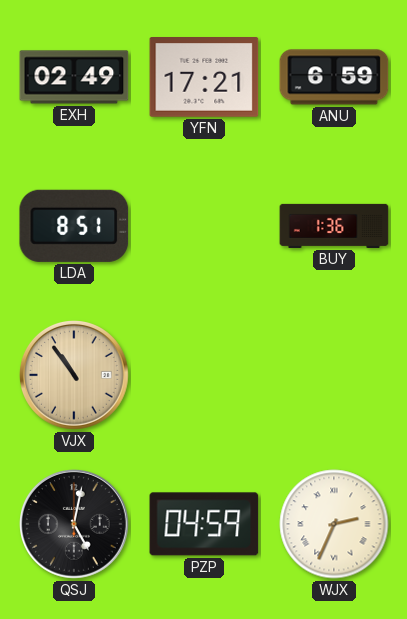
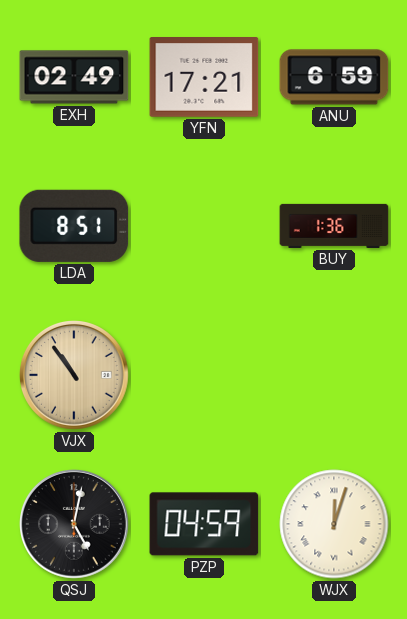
WJX: 2:34 -> 12:03 (334, 524)
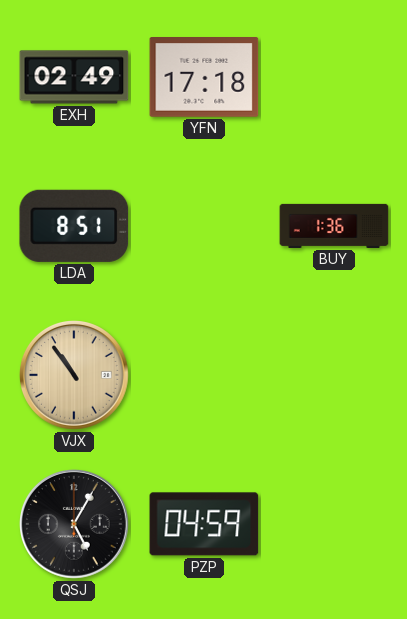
YFN: 17:21 -> 17:18 (204, 78)
ANU: 6:59 -> none (334, 77)
QSJ: 5:02 -> 5:05 (75, 525)
WJX: 12:03 -> none (334, 524)
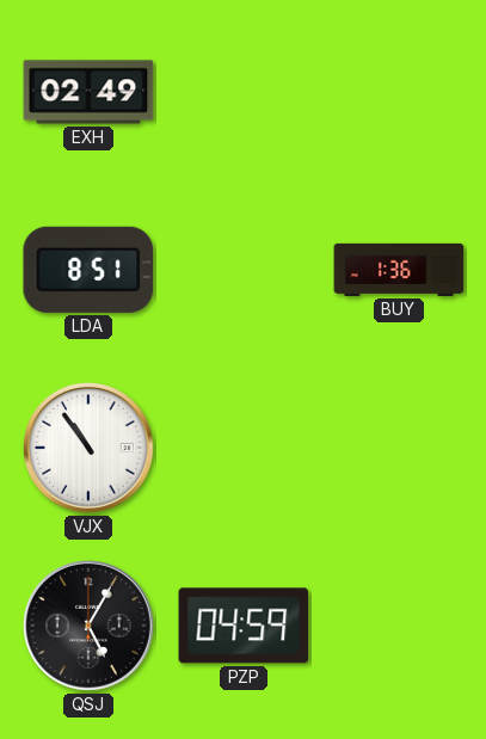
YFN: 17:18 -> none (204, 78)
VJX dial: champagne -> white (90, 449)
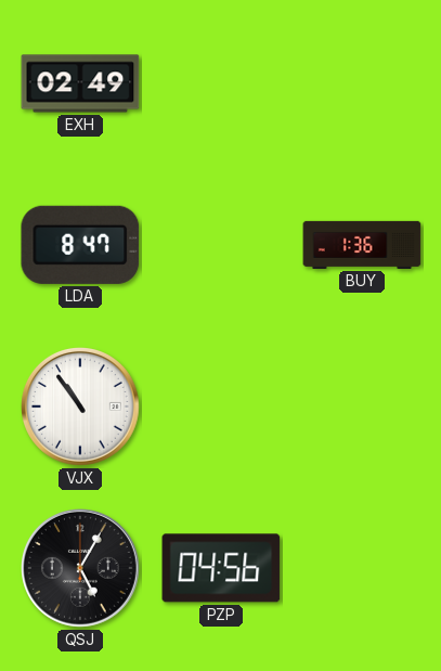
LDA: 8:51 -> 8:47 (80, 245)
PZP: 04:59 -> 04:56 (221, 568)
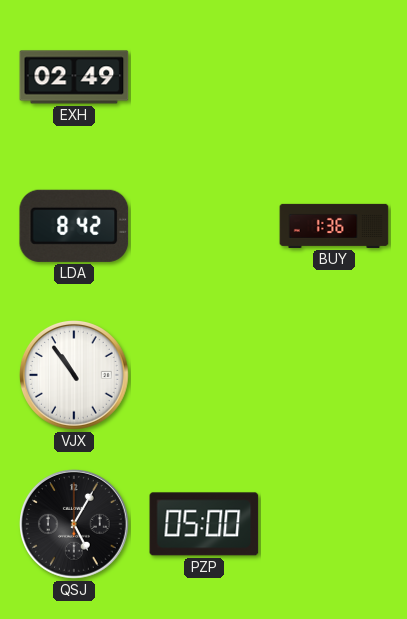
LDA: 8:47 -> 8:42 (74, 226)
PZP: 04:56 -> 05:00 (204, 524)
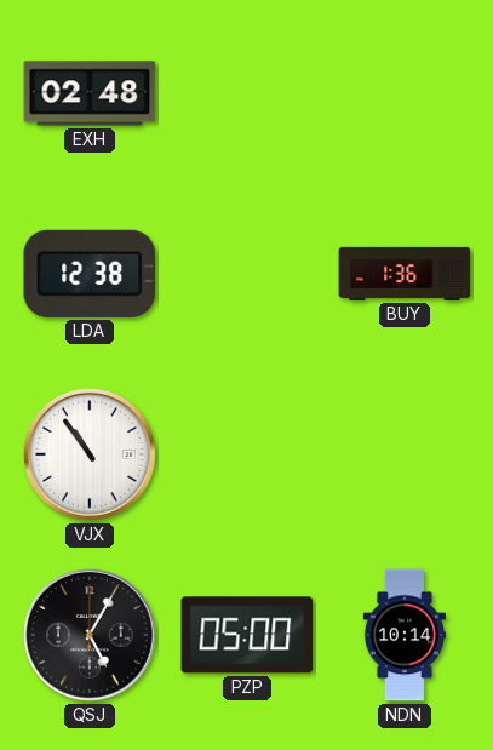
EXH: 02:49 -> 02:48 (90, 93)
LDA: 8:42 -> 12:38 (90, 274)
NDN: none -> 10:14 (405, 635)
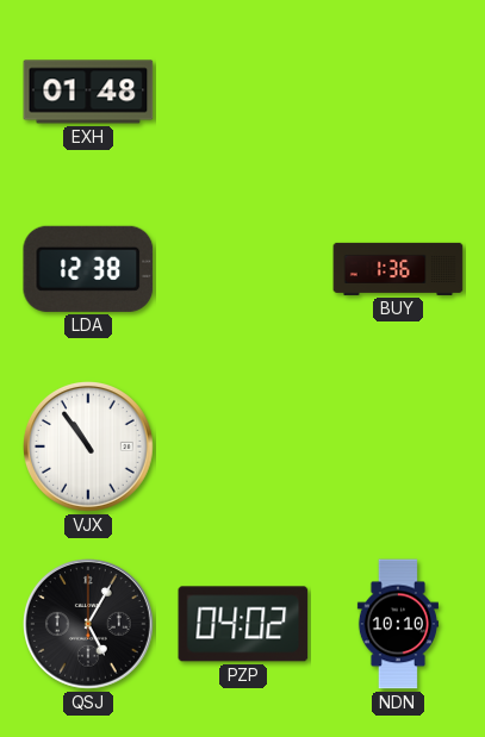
EXH: 02:48 -> 01:48 (88, 92)
PZP: 05:00 -> 04:02 (243, 624)
NDN: 10:14 -> 10:10 (398, 624)
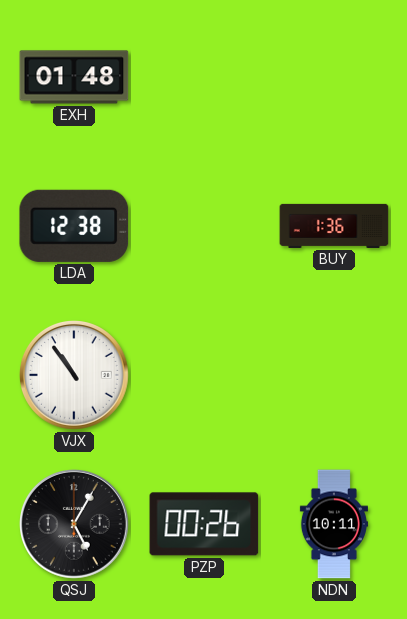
PZP: 04:02 -> 00:26 (204, 524)
NDN: 10:10 -> 10:11 (334, 524)
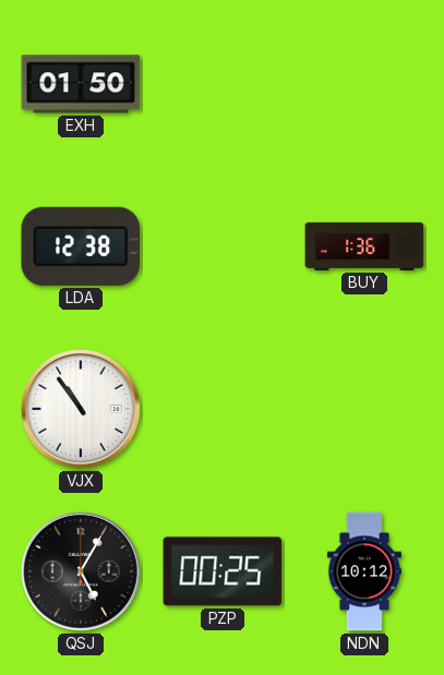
EXH: 01:48 -> 01:50 (81, 84)
PZP: 00:26 -> 00:25 (223, 571)
NDN: 10:11 -> 10:12 (364, 571)
